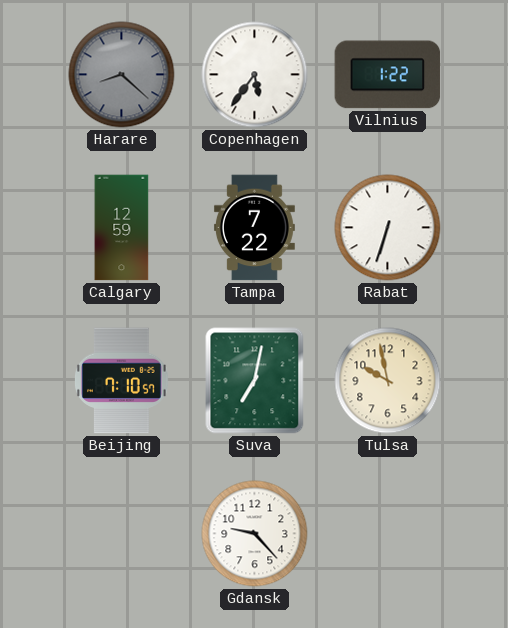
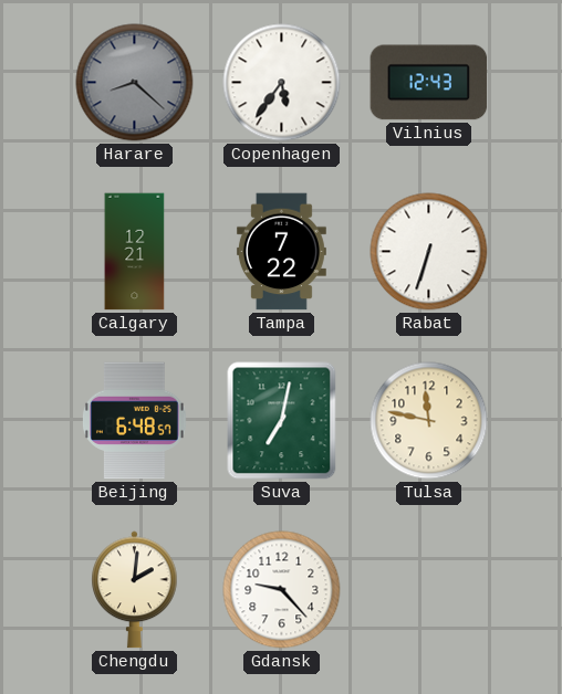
Vilnius: 1:22 -> 12:43 (429, 83)
Calgary: 12:59 -> 12:21 (135, 252)
Beijing: 7:10 -> 6:48 (135, 421)
Tulsa: 9:58 -> 11:47 (429, 421)
Chengdu: none -> 2:01 (135, 590)
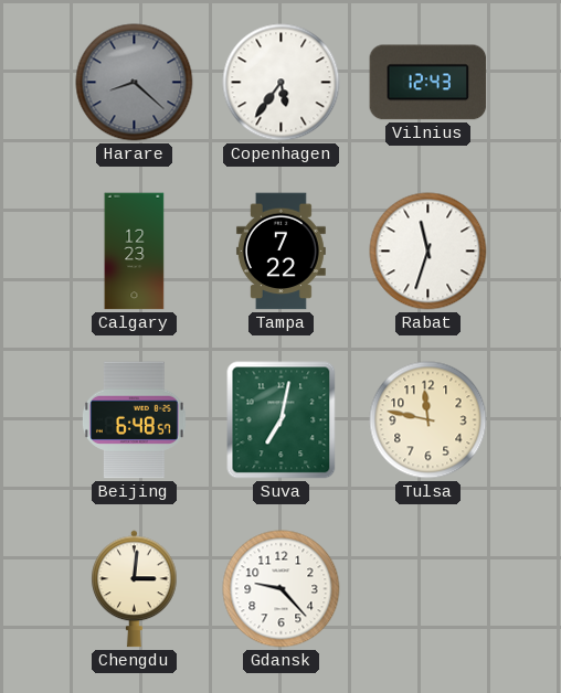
Calgary: 12:21 -> 12:23 (135, 252)
Rabat: 6:33 -> 11:33 (428, 252)
Chengdu: 2:01 -> 3:01 (135, 589)
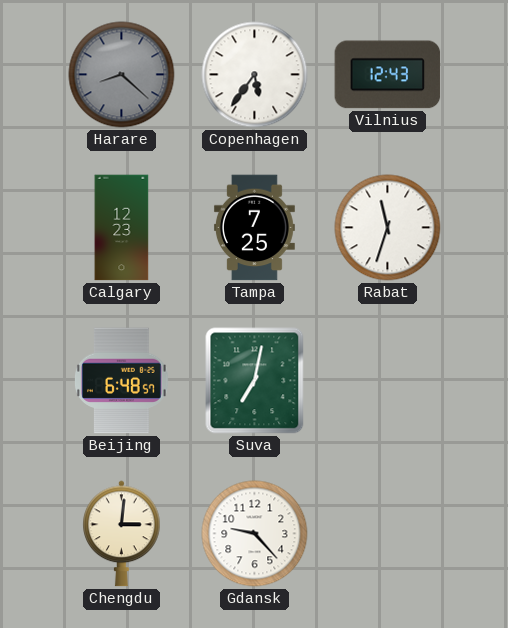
Tampa: 7:22 -> 7:25 (254, 228)
Tulsa: 11:47 -> none (428, 420)
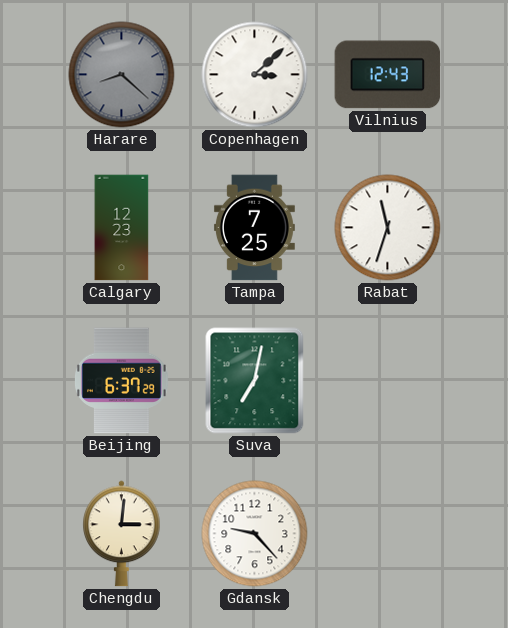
Copenhagen: 5:36 -> 3:08 (255, 75)
Beijing: 6:48 -> 6:37 (122, 381)
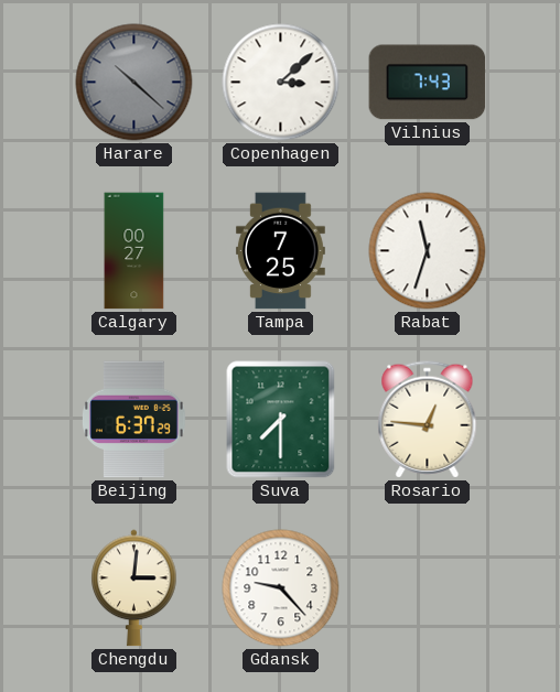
Harare: 8:22 -> 10:22 (134, 83)
Vilnius: 12:43 -> 7:43 (428, 83)
Calgary: 12:23 -> 00:27 (134, 251)
Suva: 7:02 -> 7:30 (281, 420)
Rosario: none -> 12:46 (428, 420)
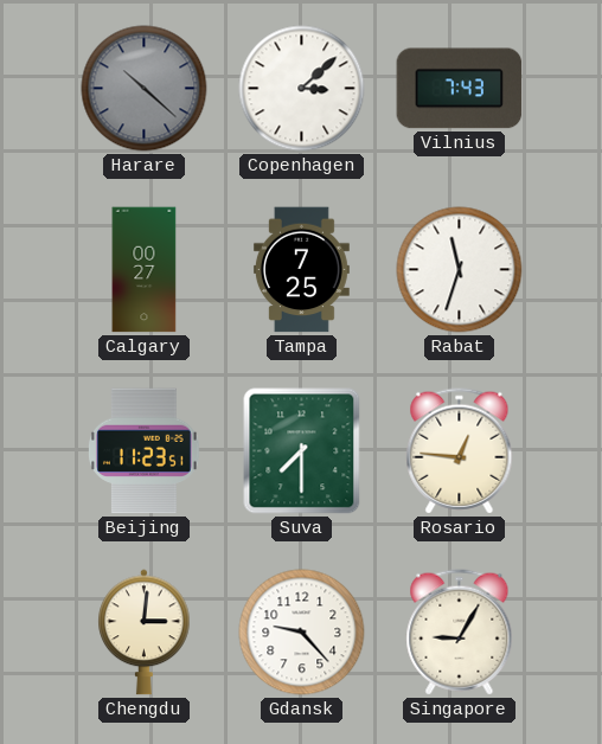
Beijing: 6:37 -> 11:23 (145, 451)
Singapore: none -> 9:05 (460, 633)
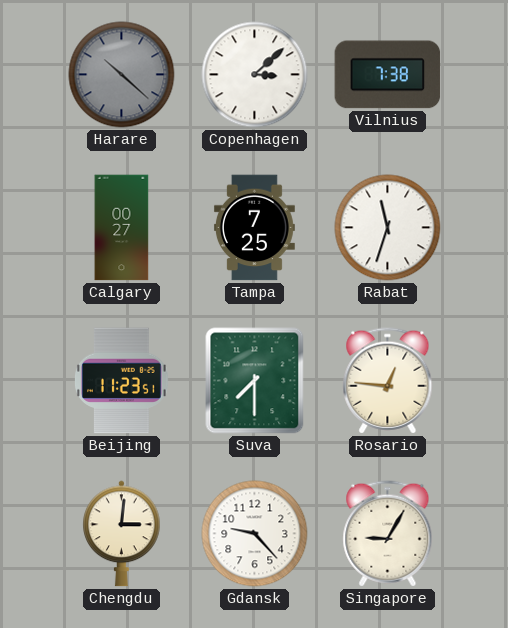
Vilnius: 7:43 -> 7:38 (388, 75)
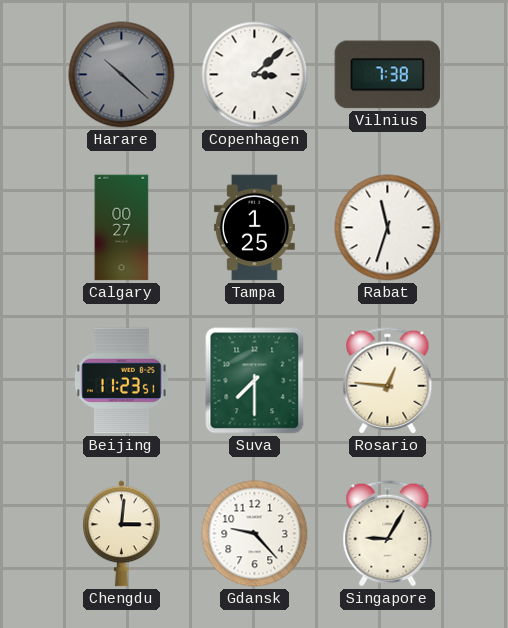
Tampa: 7:25 -> 1:25 (254, 228)
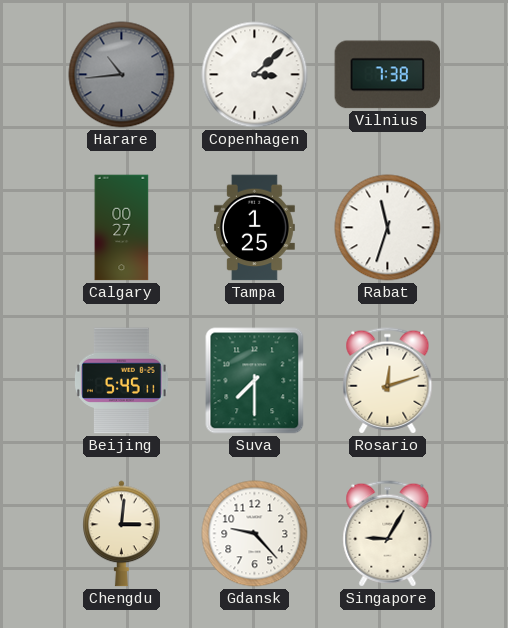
Harare: 10:22 -> 10:44 (122, 75)
Beijing: 11:23 -> 5:45 (122, 381)
Rosario: 12:46 -> 12:12 (388, 381)
